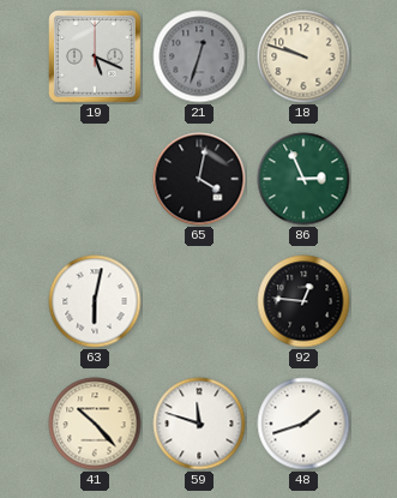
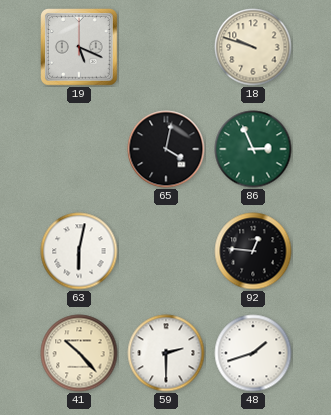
21: 12:33 -> none (199, 56)
59: 11:48 -> 2:30 (166, 353)
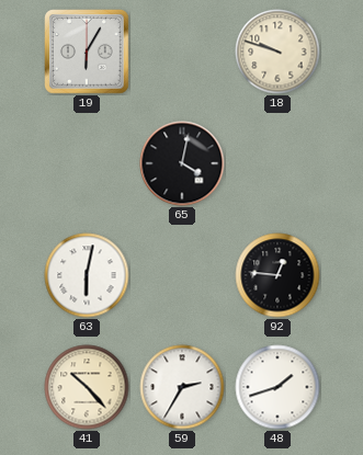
19: 5:19 -> 6:05 (87, 52)
86: 2:56 -> none (253, 149)
59: 2:30 -> 2:35 (182, 387)
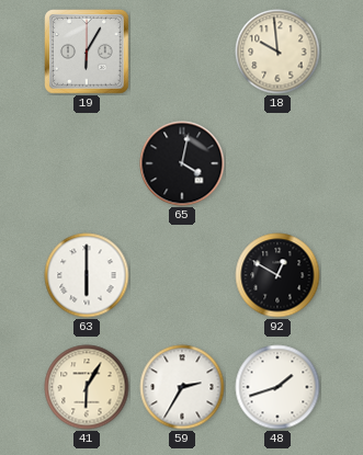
18: 9:48 -> 9:59 (277, 52)
63: 6:02 -> 6:00 (87, 275)
92: 12:46 -> 12:50 (277, 275)
41: 10:23 -> 6:05 (87, 387)
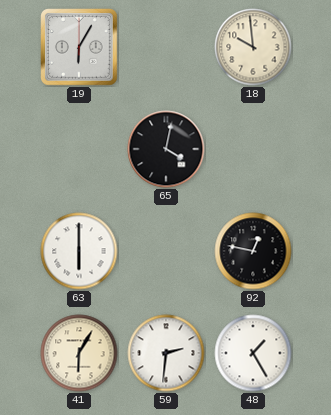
92: 12:50 -> 12:47 (253, 251)
59: 2:35 -> 2:31 (166, 353)
48: 1:42 -> 1:25 (253, 353)
